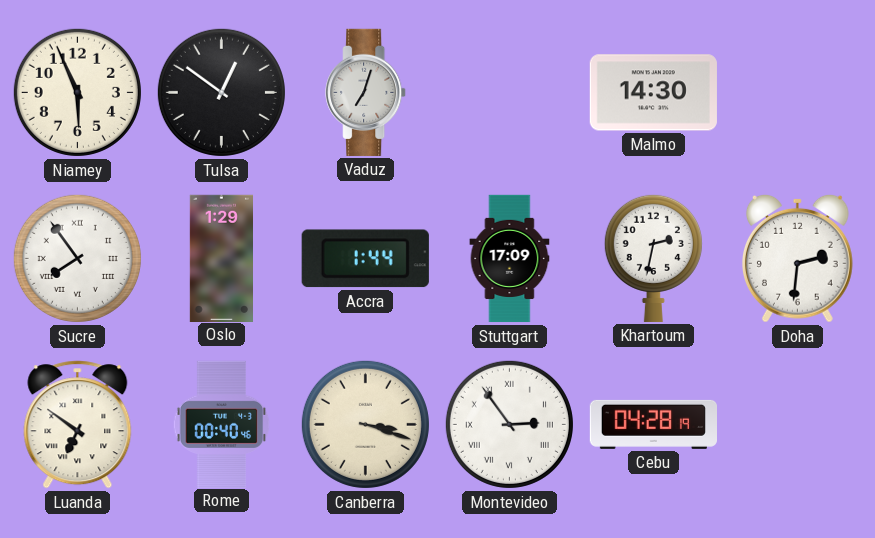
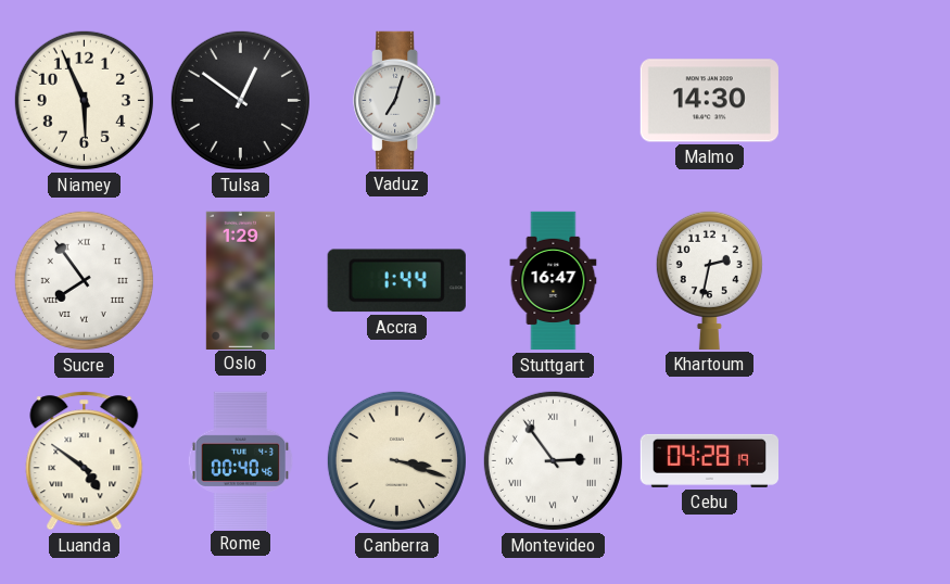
Stuttgart: 17:09 -> 16:47 (554, 281)
Doha: 2:31 -> none (797, 258)
Luanda: 6:51 -> 4:51 (85, 461)
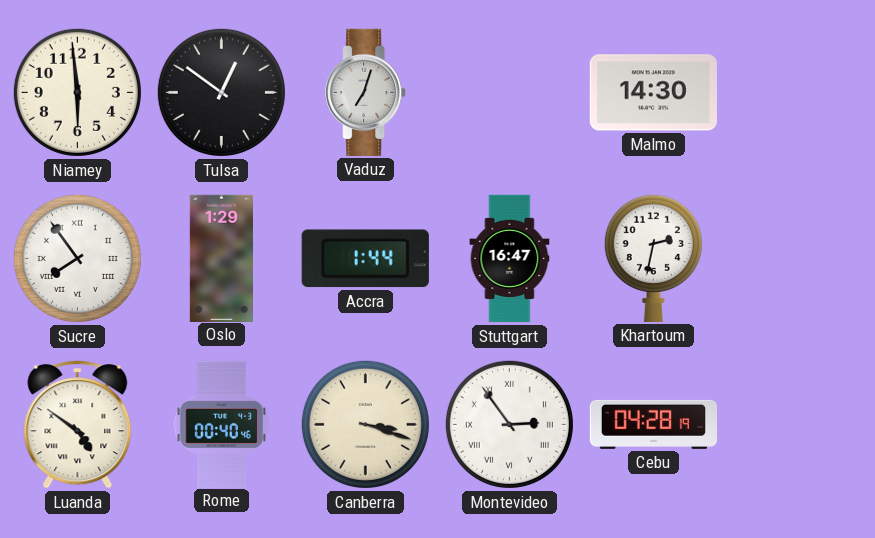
Niamey: 5:56 -> 5:59 (77, 92)
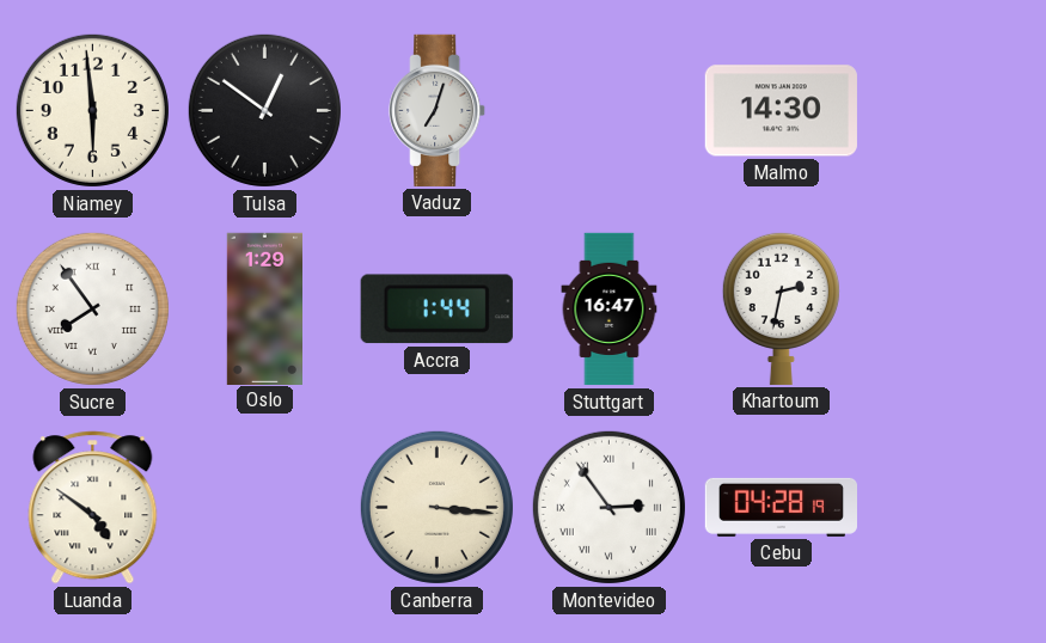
Rome: 00:40 -> none (222, 424)
Canberra: 3:18 -> 3:16 (436, 507)
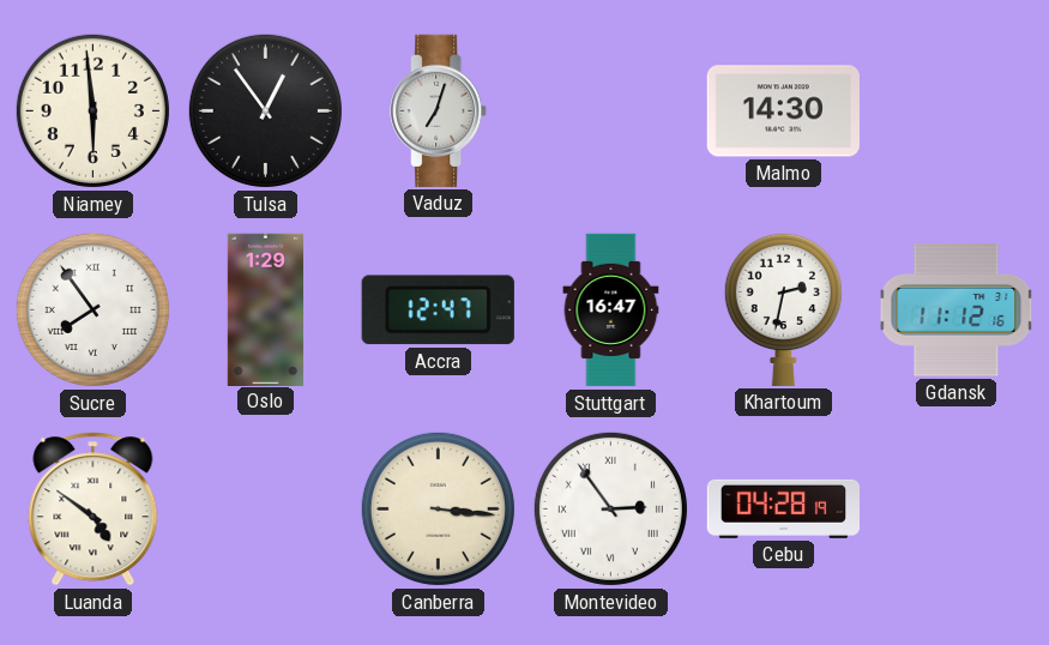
Tulsa: 12:51 -> 12:54 (265, 110)
Accra: 1:44 -> 12:47 (438, 311)
Gdansk: none -> 11:12 (957, 311)
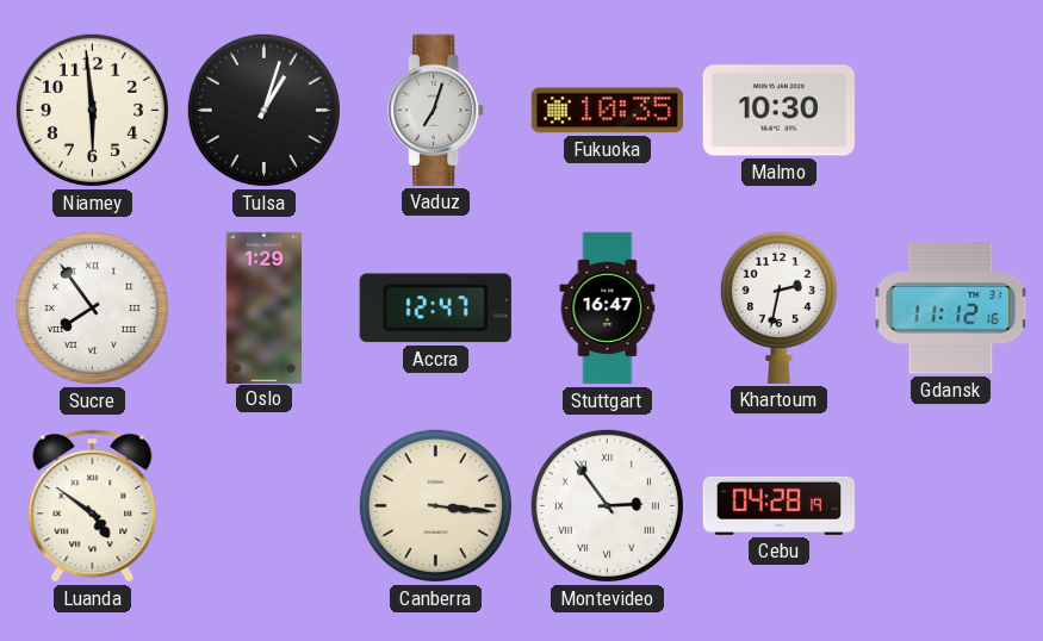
Tulsa: 12:54 -> 1:03 (263, 110)
Fukuoka: none -> 10:35 (607, 111)
Malmo: 14:30 -> 10:30 (778, 111)
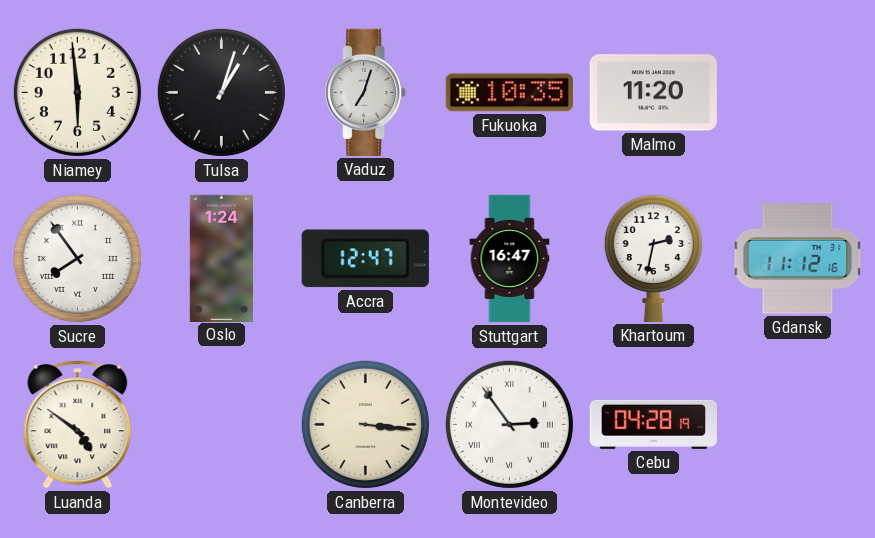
Malmo: 10:30 -> 11:20 (653, 93)
Oslo: 1:29 -> 1:24 (221, 258)
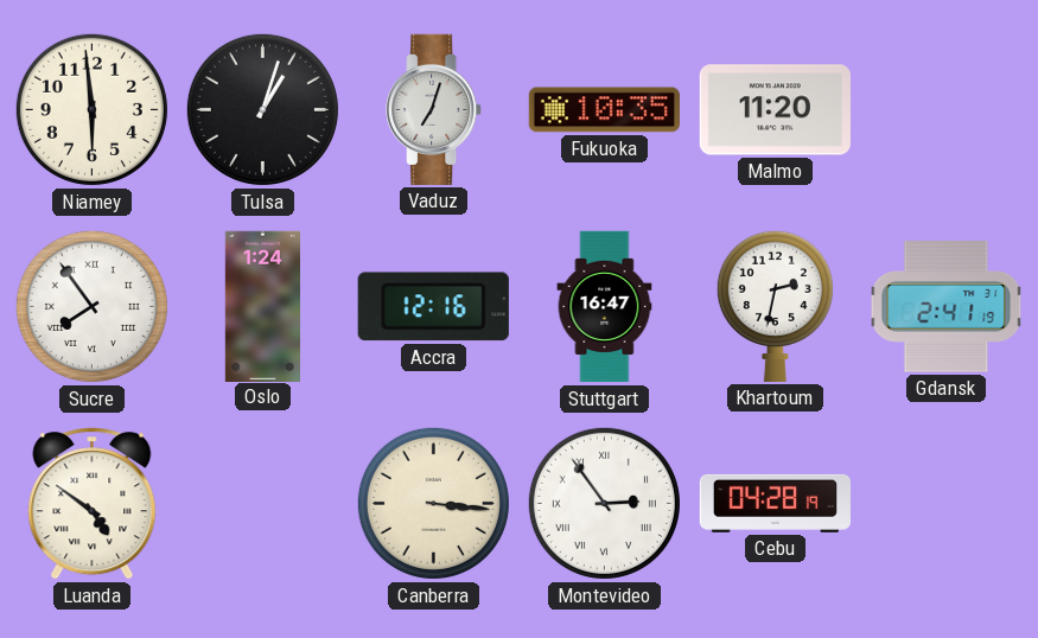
Accra: 12:47 -> 12:16 (433, 307)
Gdansk: 11:12 -> 2:41 (947, 307)
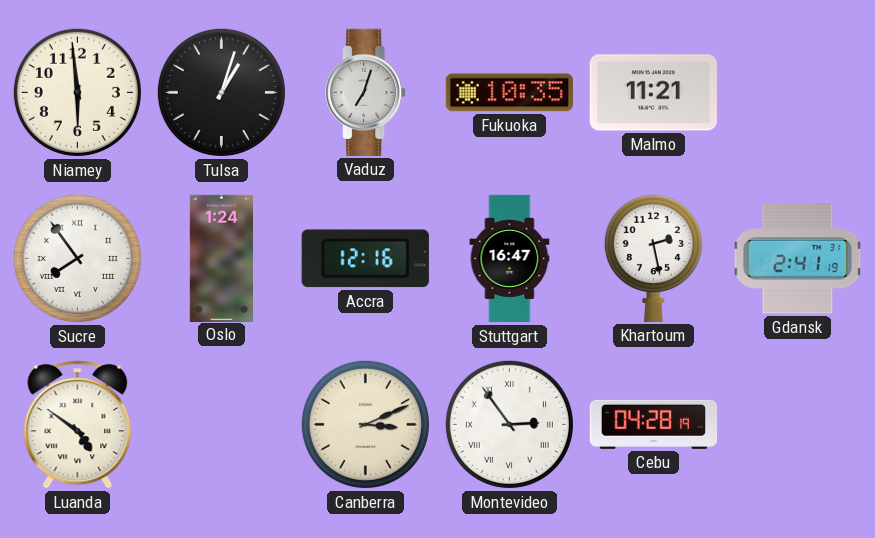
Malmo: 11:20 -> 11:21 (653, 93)
Khartoum: 2:32 -> 2:28 (653, 258)
Canberra: 3:16 -> 3:11 (365, 424)
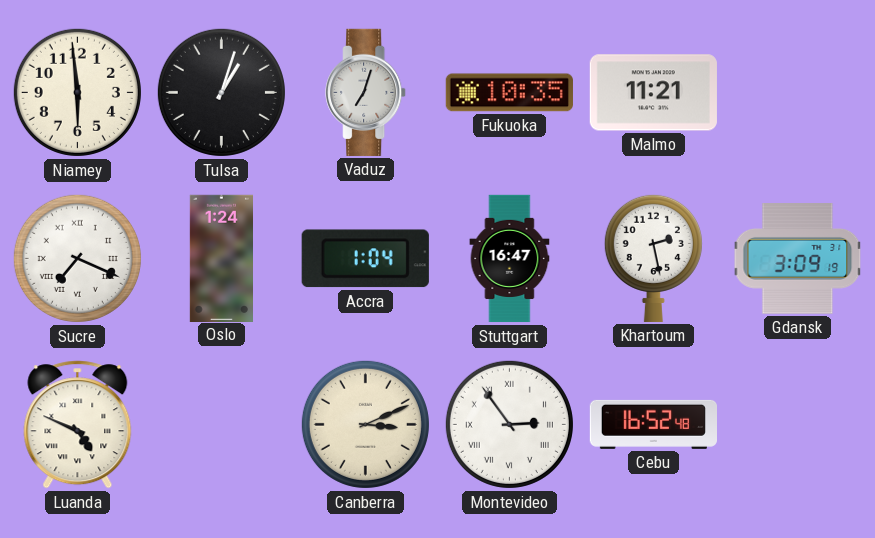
Sucre: 7:54 -> 7:19 (77, 258)
Accra: 12:16 -> 1:04 (365, 259)
Gdansk: 2:41 -> 3:09 (798, 259)
Luanda: 4:51 -> 4:49 (78, 425)
Cebu: 04:28 -> 16:52 (653, 424)
